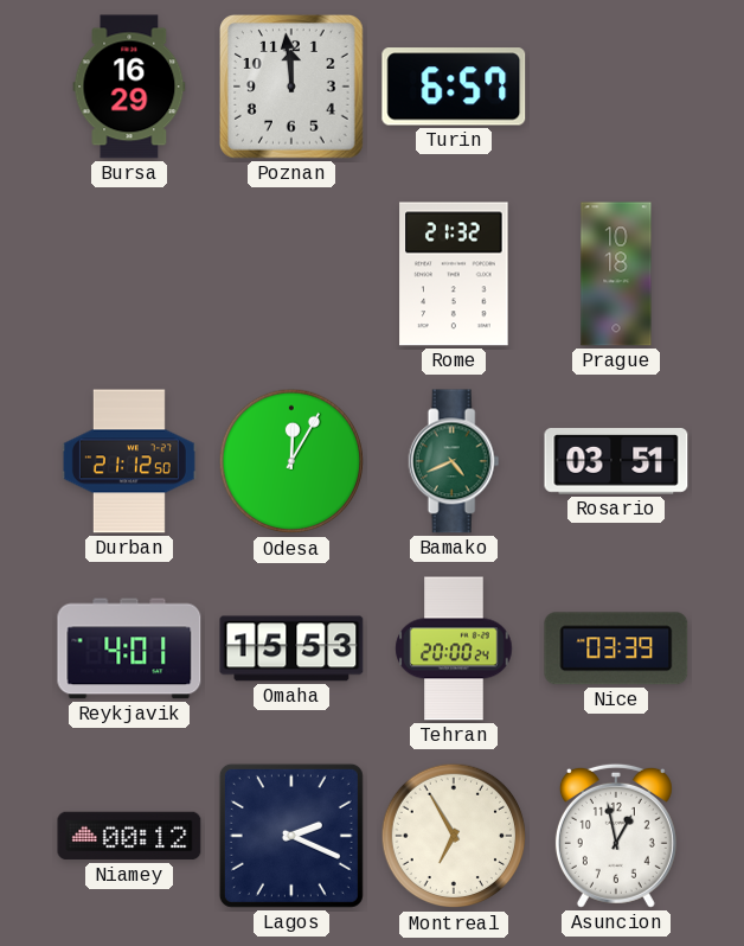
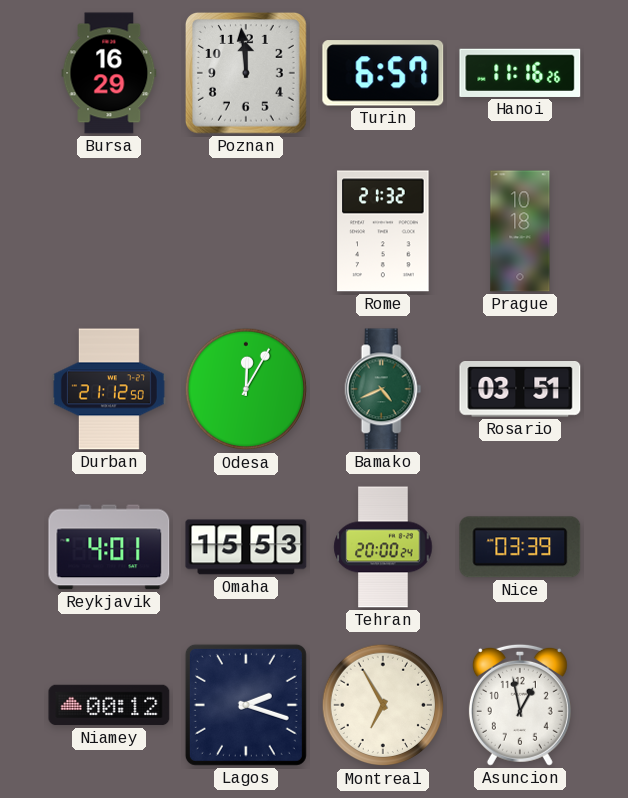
Hanoi: none -> 11:16 (520, 73)
Lagos: 2:19 -> 2:18 (246, 705)
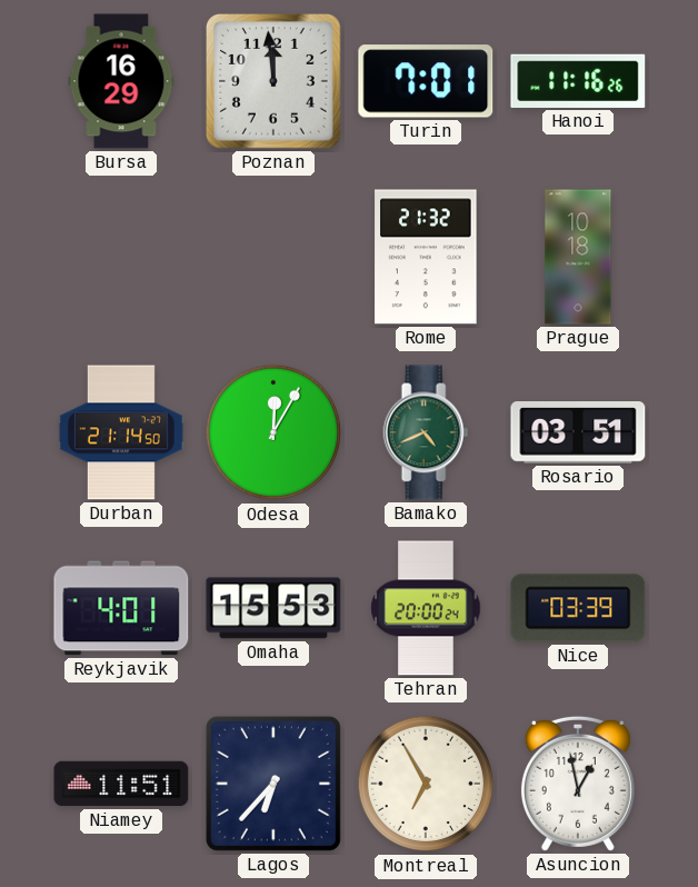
Turin: 6:57 -> 7:01 (426, 81)
Durban: 21:12 -> 21:14 (121, 432)
Niamey: 00:12 -> 11:51 (121, 784)
Lagos: 2:18 -> 6:37 (273, 784)
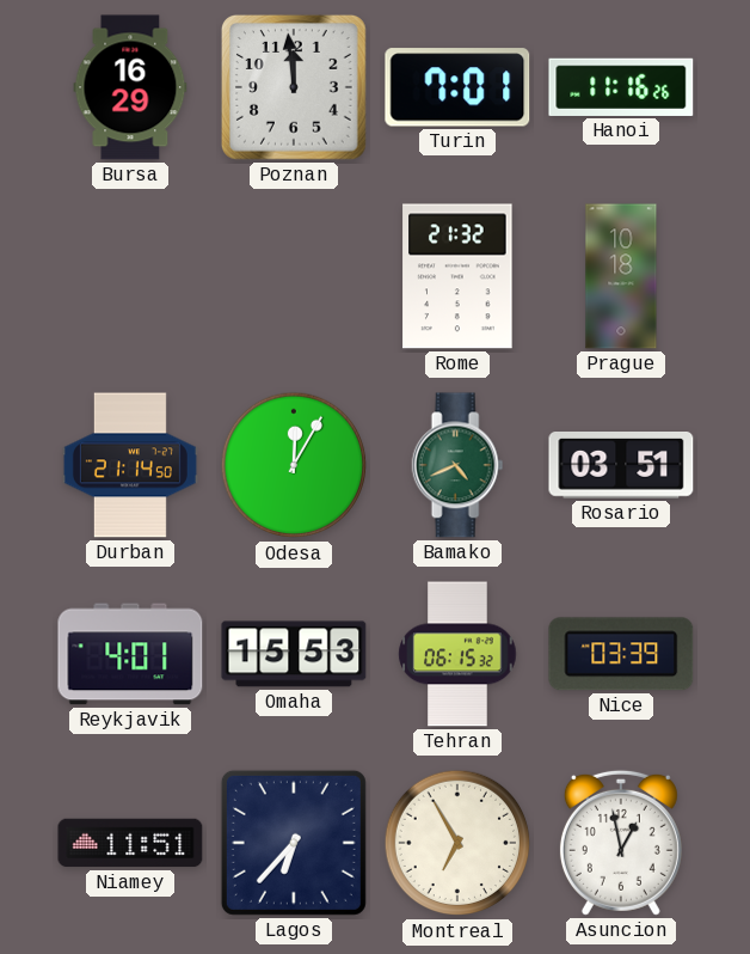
Tehran: 20:00 -> 06:15 (457, 654)
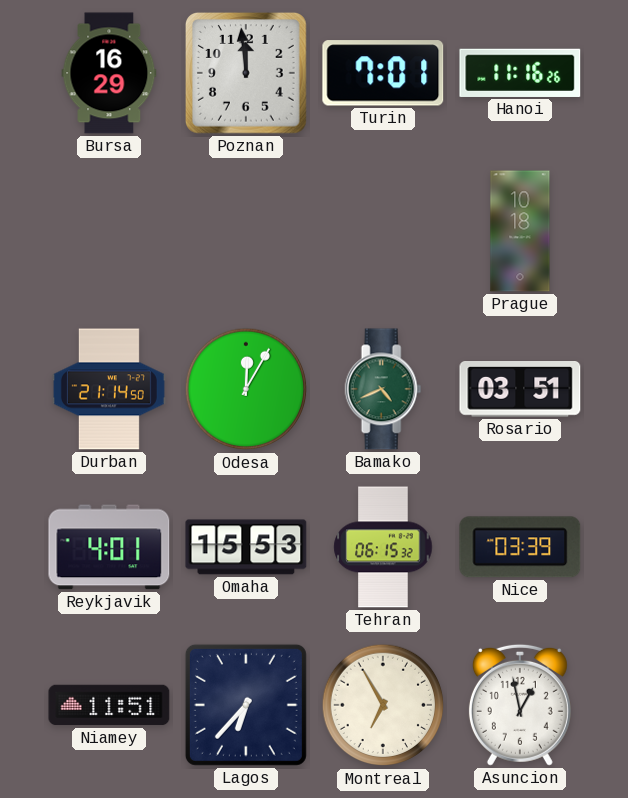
Rome: 21:32 -> none (457, 276)
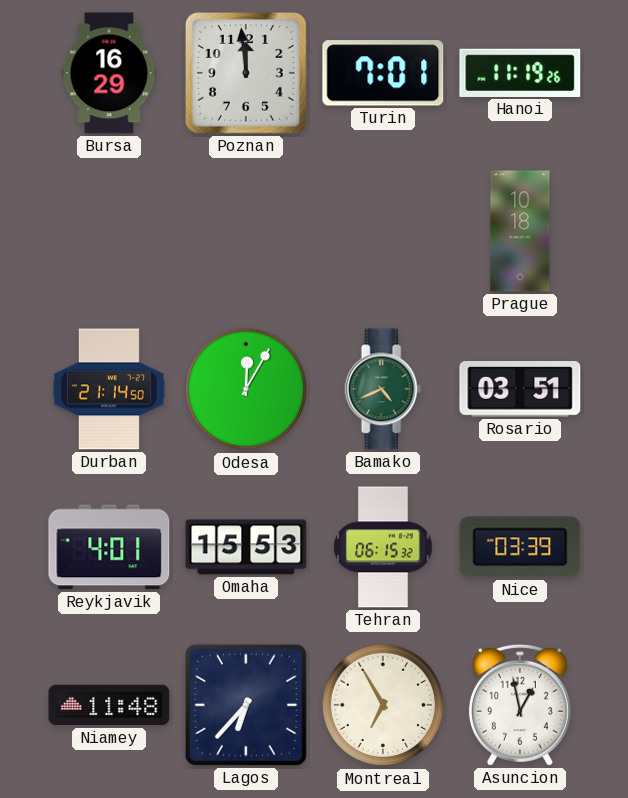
Hanoi: 11:16 -> 11:19 (520, 73)
Niamey: 11:51 -> 11:48 (109, 705)
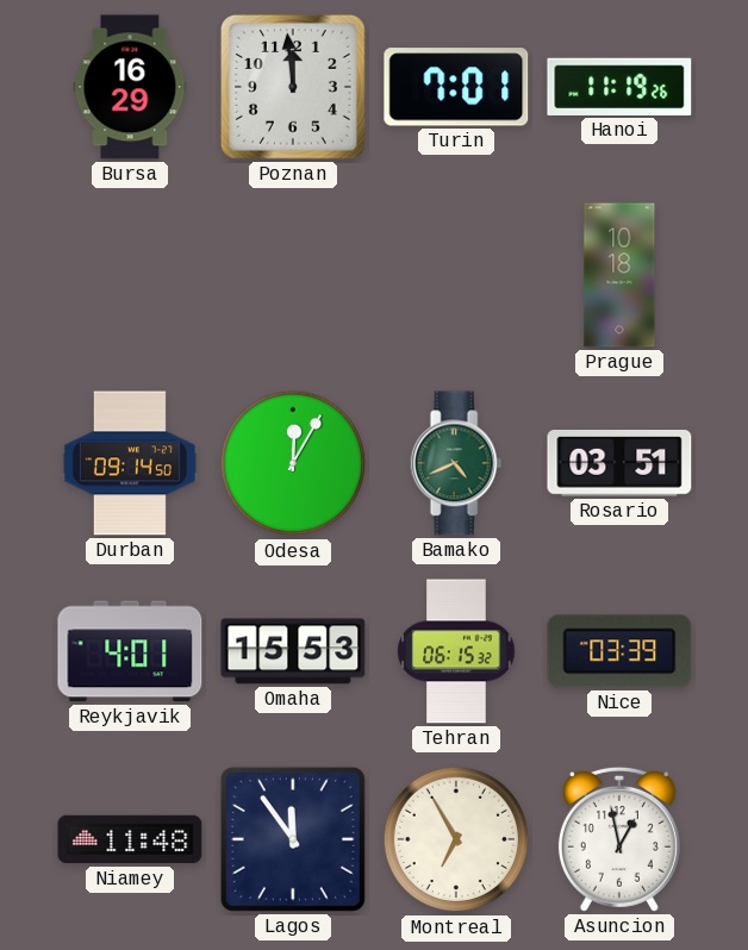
Durban: 21:14 -> 09:14 (130, 463)
Lagos: 6:37 -> 11:54 (293, 839)
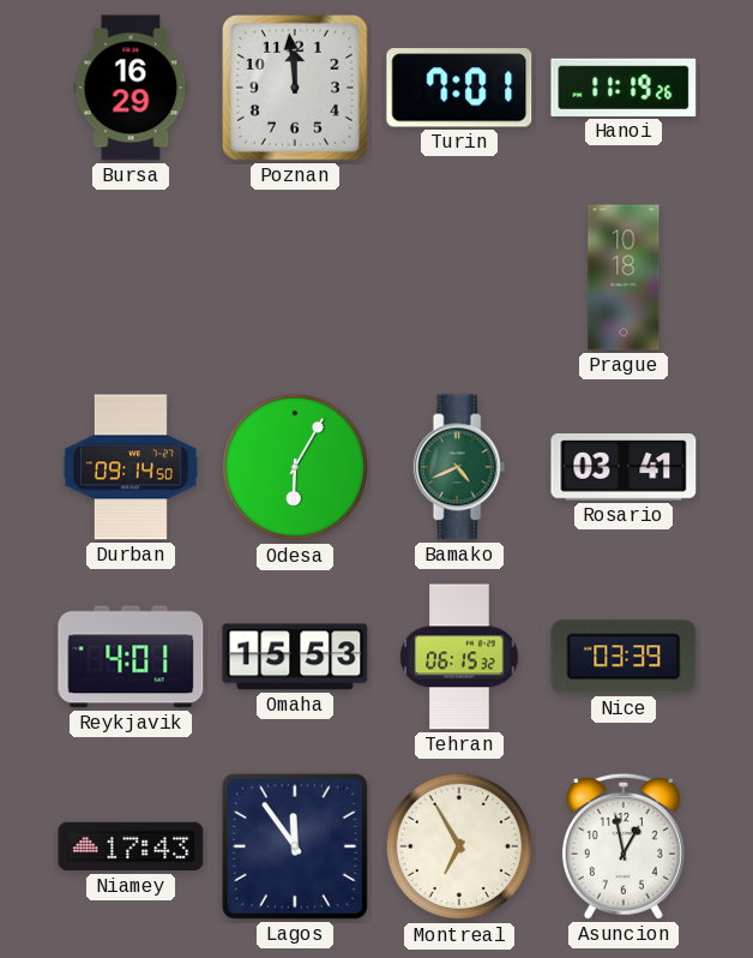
Odesa: 12:05 -> 6:05 (295, 467)
Rosario: 03:51 -> 03:41 (624, 467)
Niamey: 11:48 -> 17:43 (131, 846)
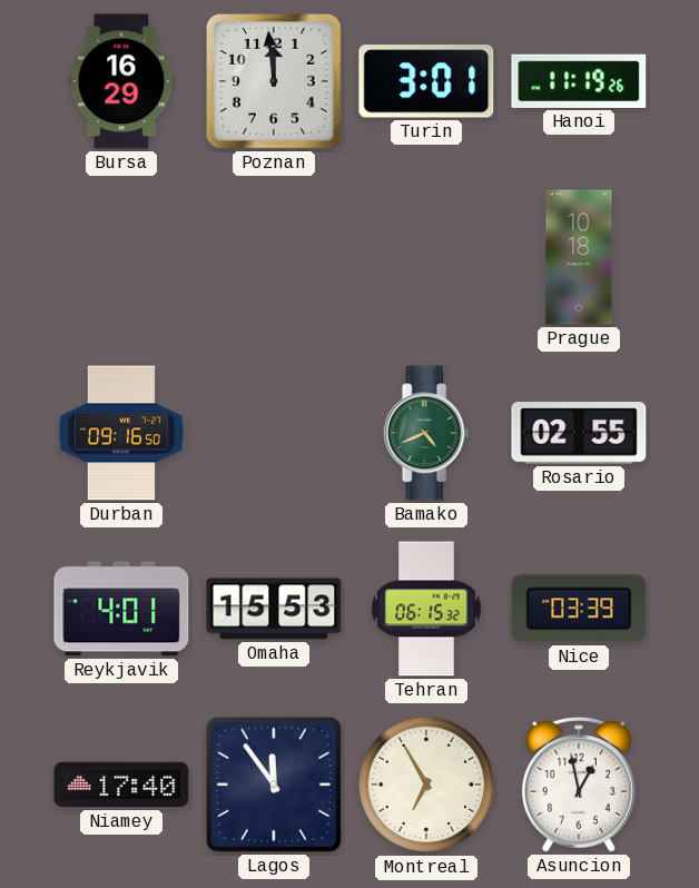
Turin: 7:01 -> 3:01 (426, 81)
Durban: 09:14 -> 09:16 (121, 433)
Odesa: 6:05 -> none (295, 467)
Rosario: 03:41 -> 02:55 (579, 433)
Niamey: 17:43 -> 17:40 (121, 785)
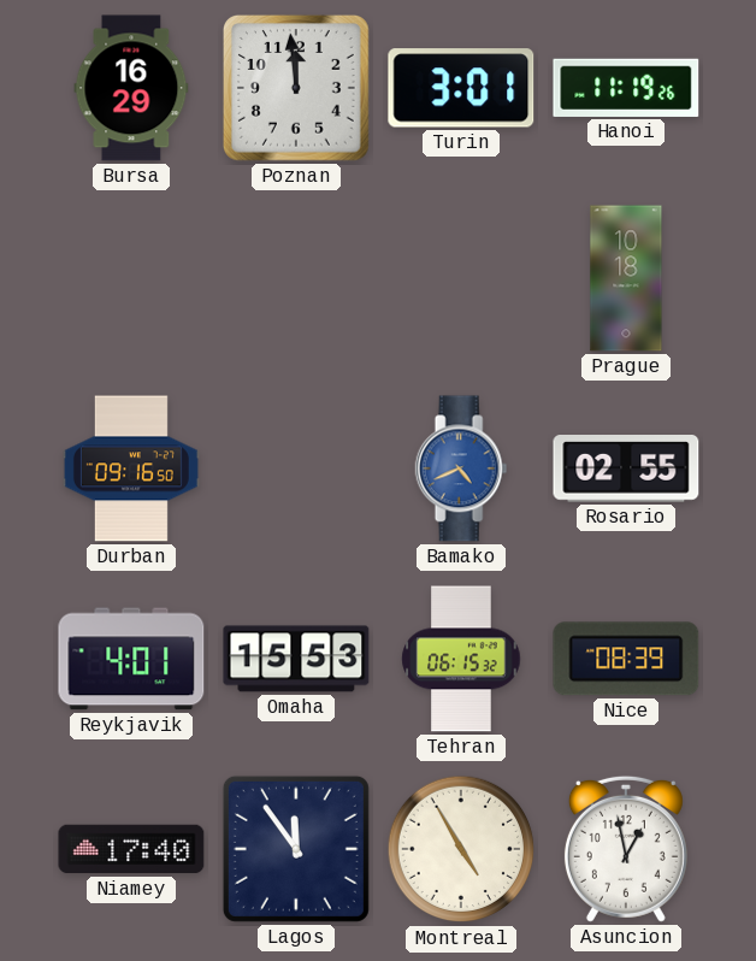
Bamako dial: green -> blue (461, 468)
Nice: 03:39 -> 08:39 (626, 659)
Montreal: 6:55 -> 4:55 (461, 849)
